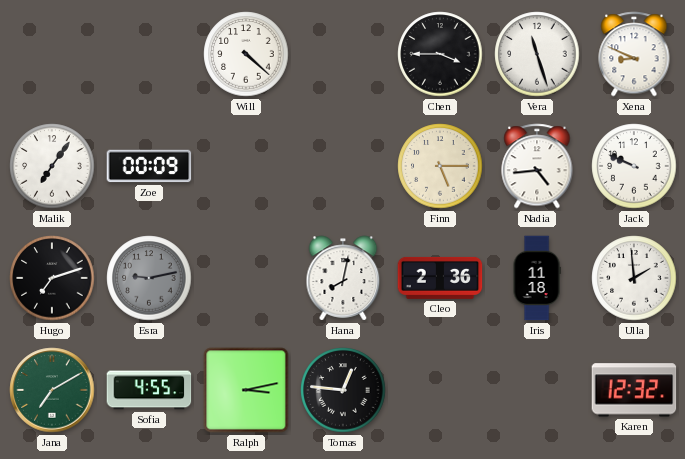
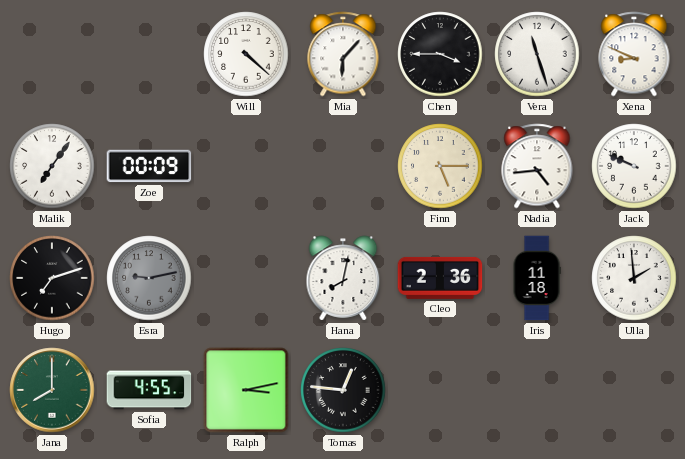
Mia: none -> 6:07 (343, 54)
Jana: 7:10 -> 8:00 (52, 390)
Karen: 12:32 -> none (634, 390)
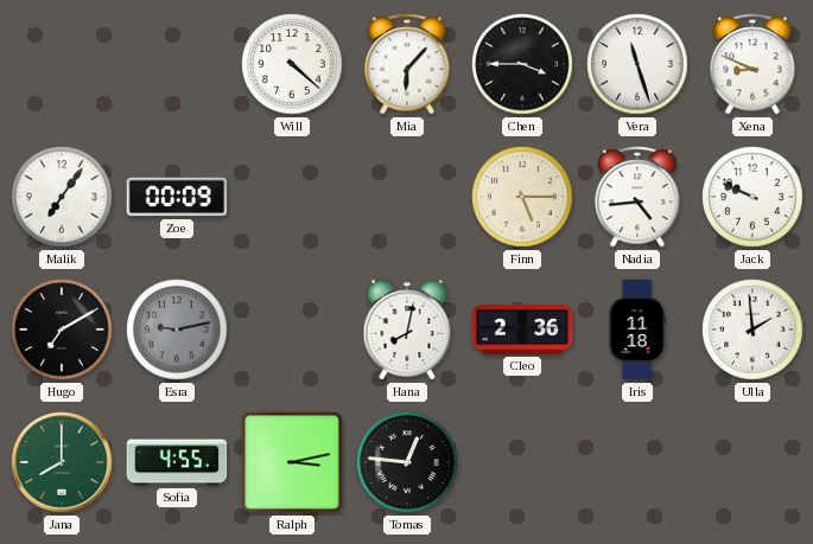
Hugo: 7:12 -> 7:10 (62, 329)
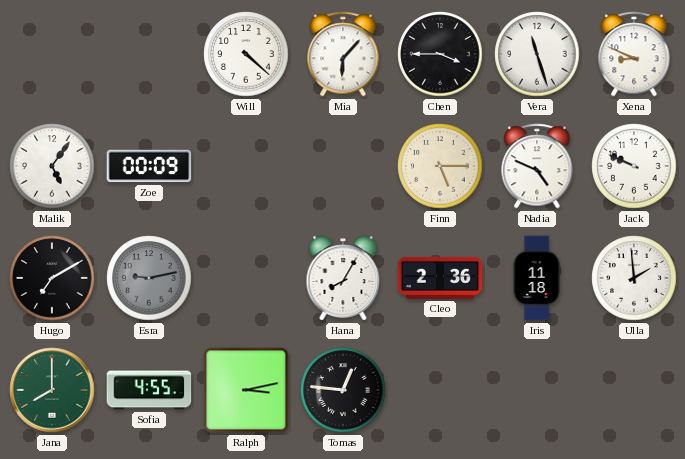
Malik: 7:06 -> 5:06 (52, 166)
Nadia: 4:44 -> 4:49 (537, 166)
Hana: 8:02 -> 8:05 (343, 278)
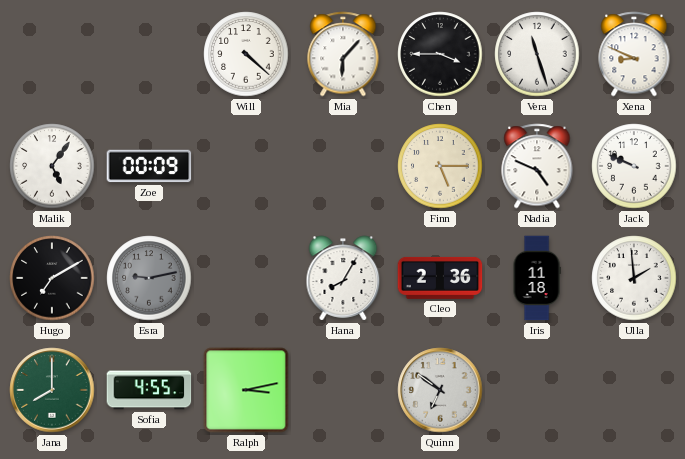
Tomas: 12:46 -> none (343, 390)
Quinn: none -> 6:51 (440, 390)
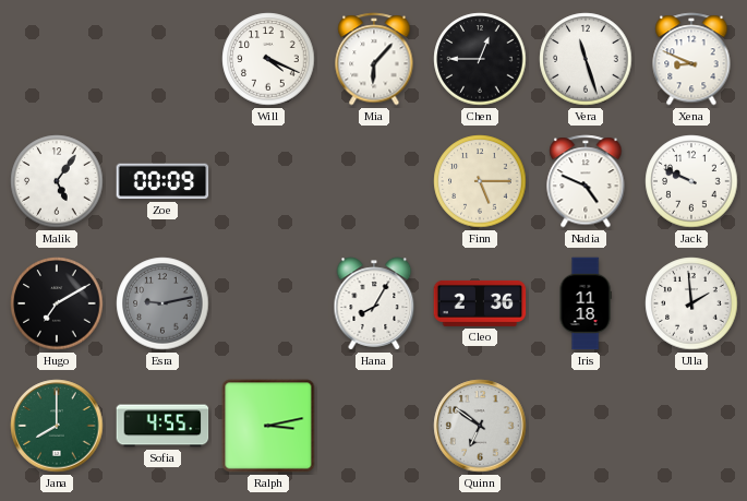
Will: 4:22 -> 4:19 (268, 59)
Chen: 3:45 -> 12:45 (480, 59)
